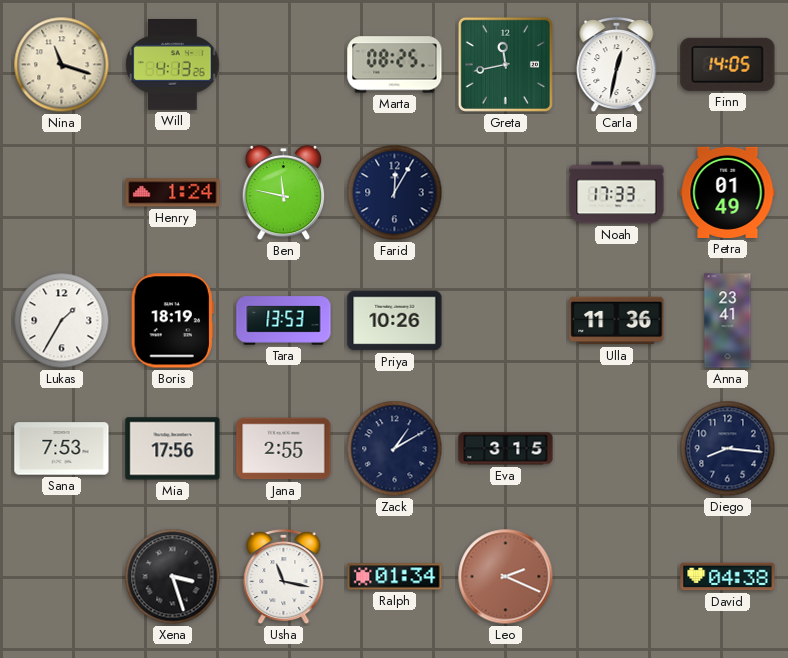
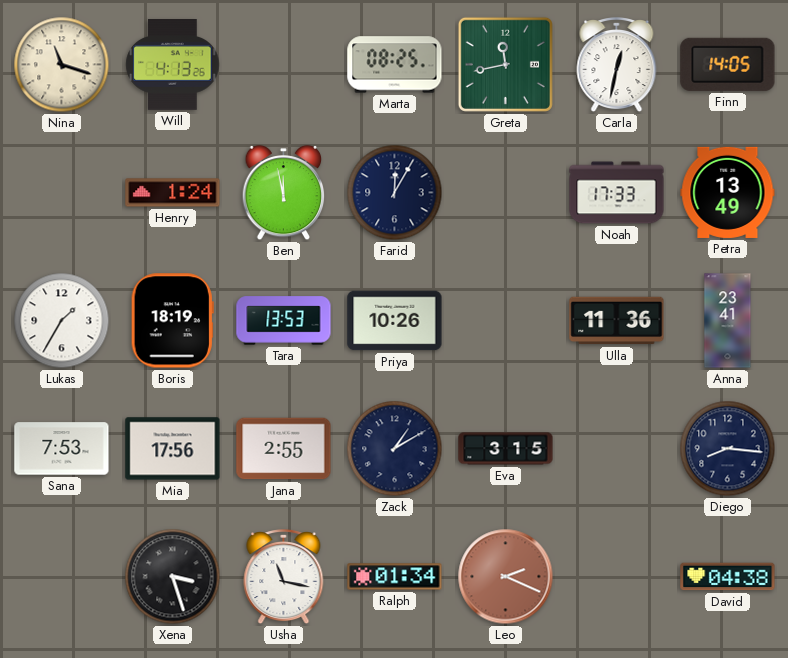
Ben: 11:47 -> 11:58 (284, 193)
Petra: 01:49 -> 13:49 (728, 192)
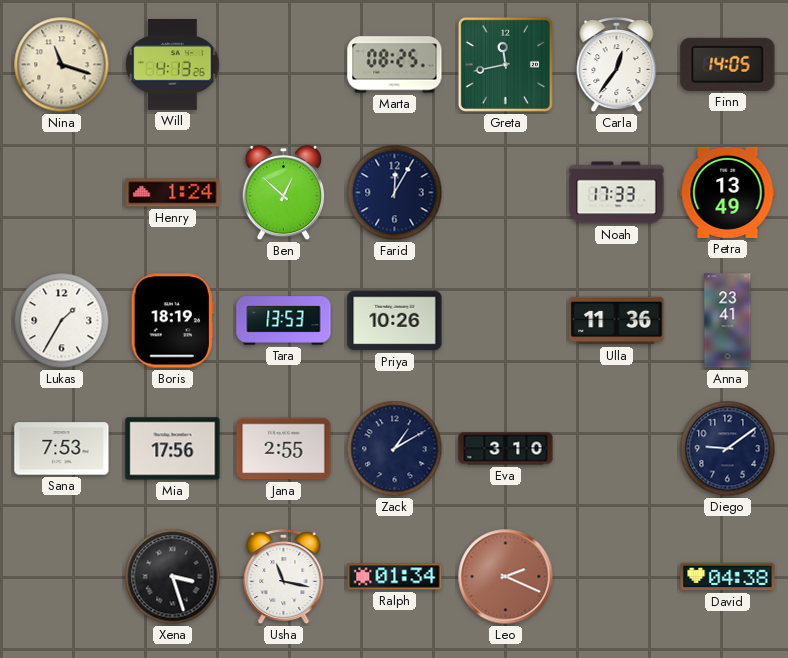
Carla: 12:32 -> 12:36 (617, 66)
Ben: 11:58 -> 12:52 (284, 193)
Eva: 3:15 -> 3:10 (506, 449)
Diego: 8:16 -> 9:09 (728, 449)
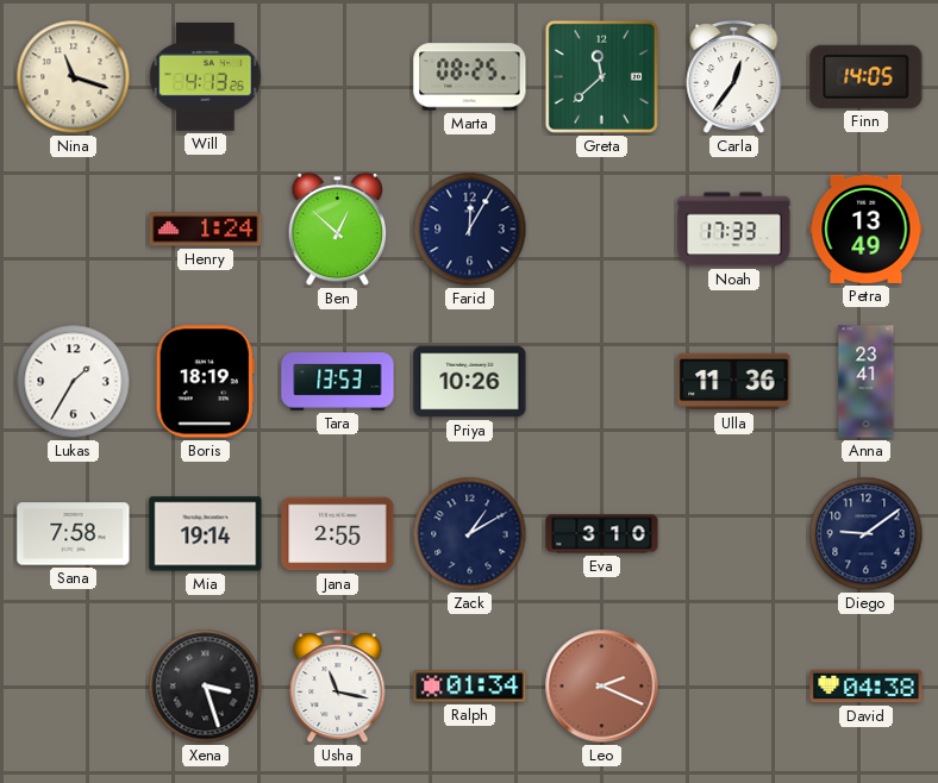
Greta: 11:43 -> 11:38 (601, 76)
Sana: 7:53 -> 7:58 (74, 534)
Mia: 17:56 -> 19:14 (206, 534)
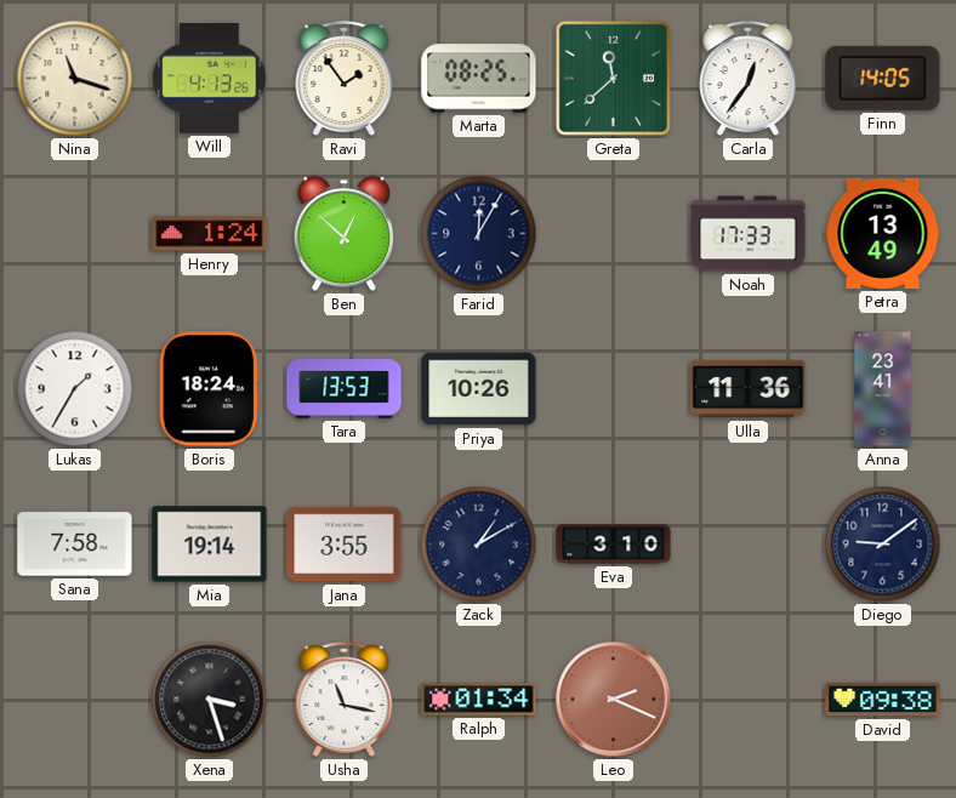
Ravi: none -> 1:54 (345, 80)
Boris: 18:19 -> 18:24 (209, 389)
Jana: 2:55 -> 3:55 (345, 545)
David: 04:38 -> 09:38 (883, 700)
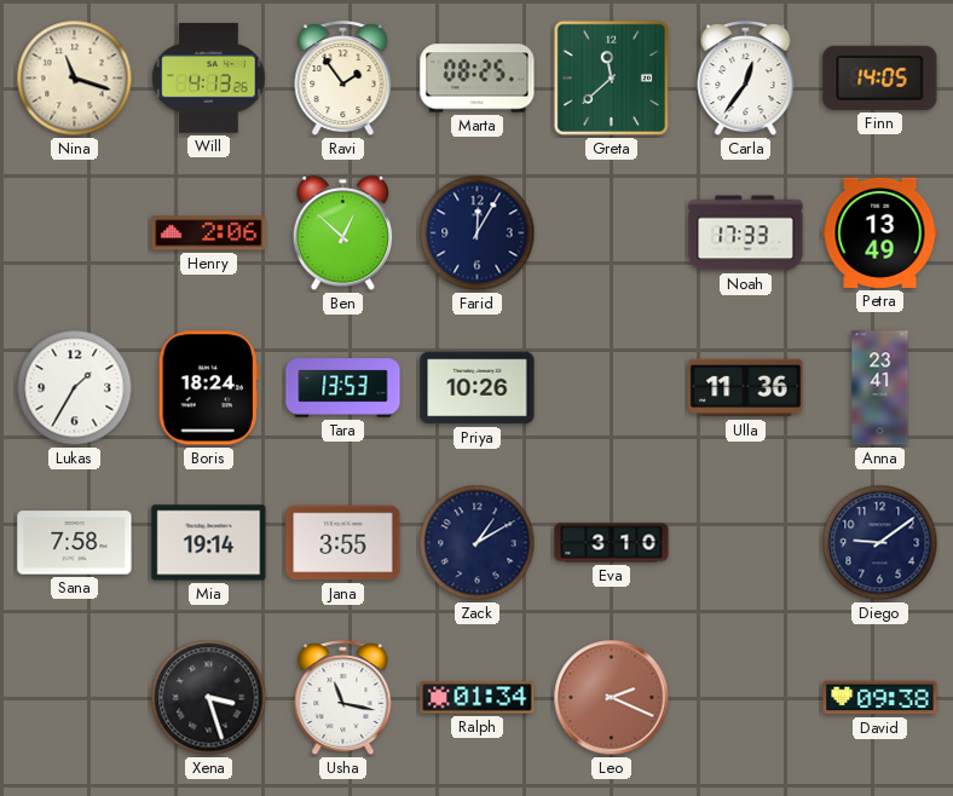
Henry: 1:24 -> 2:06 (209, 233)
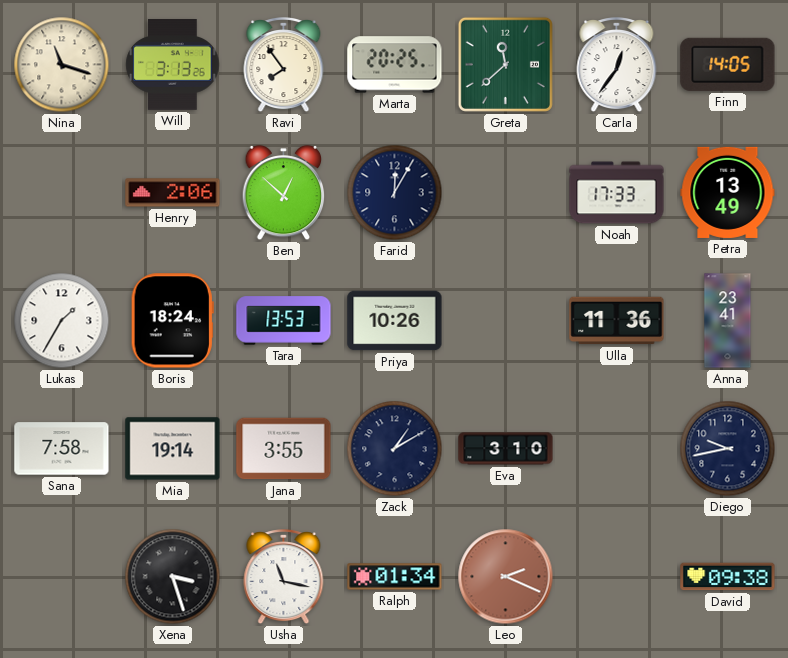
Will: 4:13 -> 3:13 (173, 65)
Ravi: 1:54 -> 7:54 (284, 66)
Marta: 08:25 -> 20:25 (395, 65)
Diego: 9:09 -> 9:43 (728, 449)
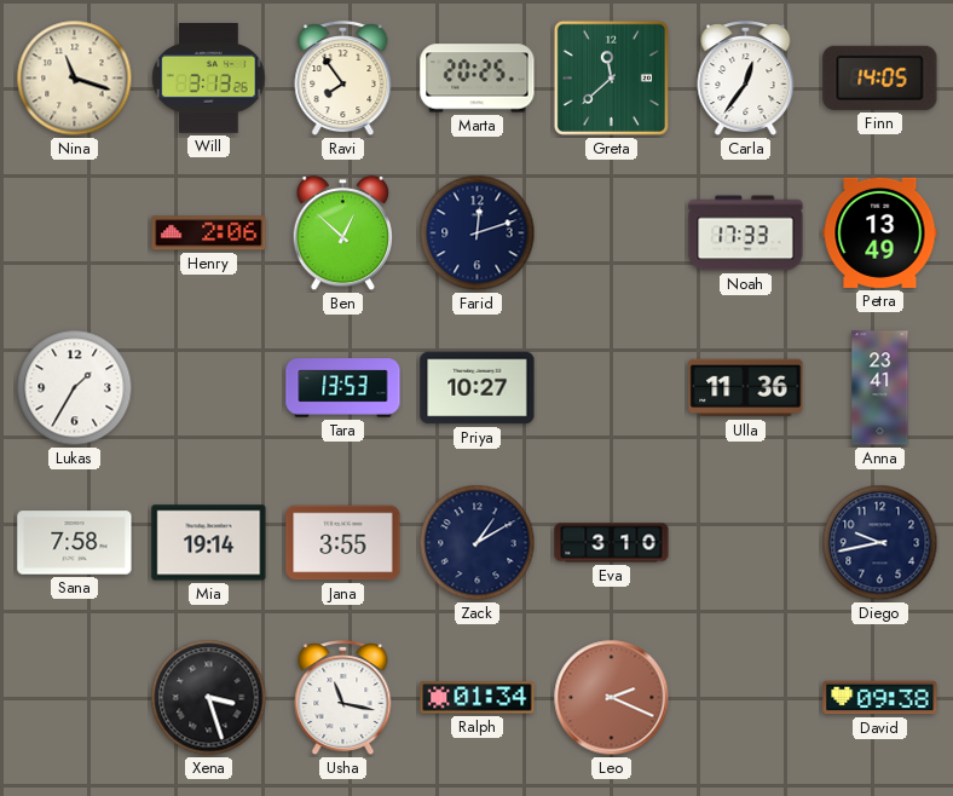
Farid: 12:05 -> 12:12 (478, 233)
Boris: 18:24 -> none (172, 321)
Priya: 10:26 -> 10:27 (478, 388)
